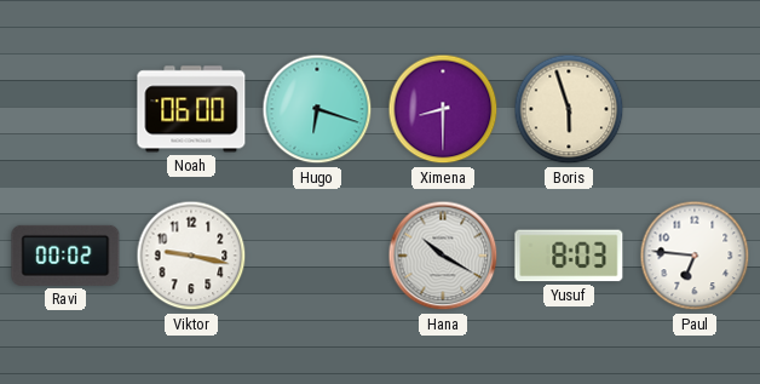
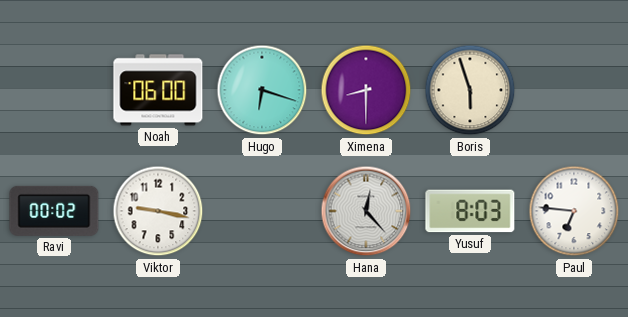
Hana: 10:20 -> 12:23 (366, 211)
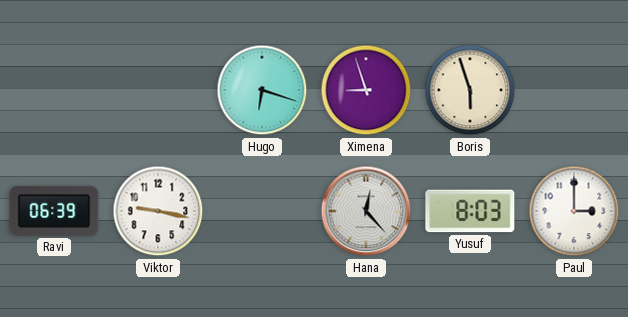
Noah: 06:00 -> none (158, 90)
Ximena: 8:30 -> 8:57 (366, 90)
Ravi: 00:02 -> 06:39 (54, 211)
Paul: 6:46 -> 3:00 (574, 211)
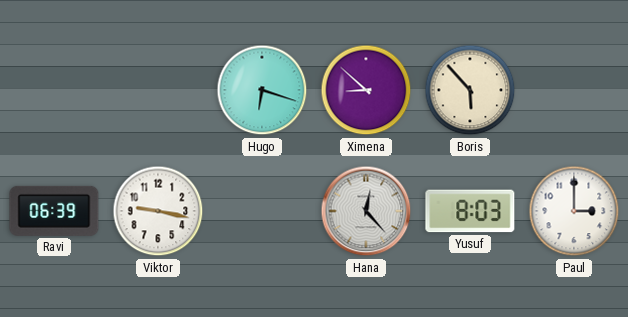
Ximena: 8:57 -> 8:52 (366, 90)
Boris: 5:57 -> 5:53 (470, 90)
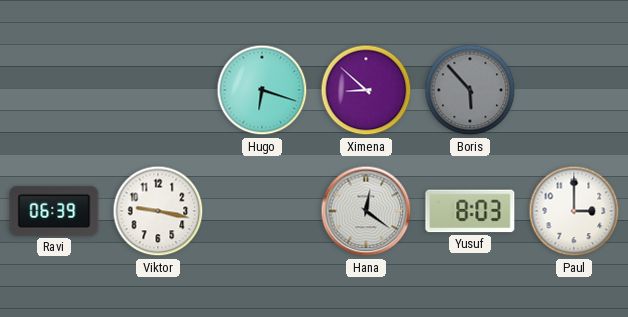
Boris dial: cream -> grey (470, 90)
Hana: 12:23 -> 12:21 (366, 211)
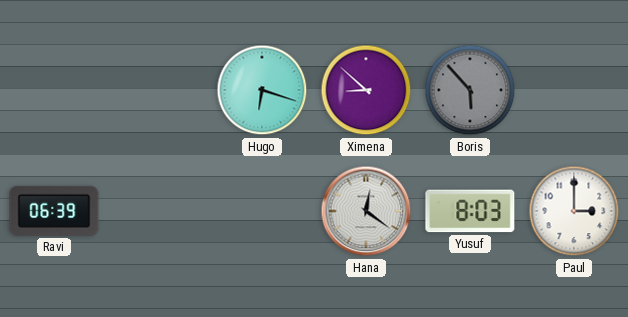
Viktor: 9:17 -> none (158, 211)
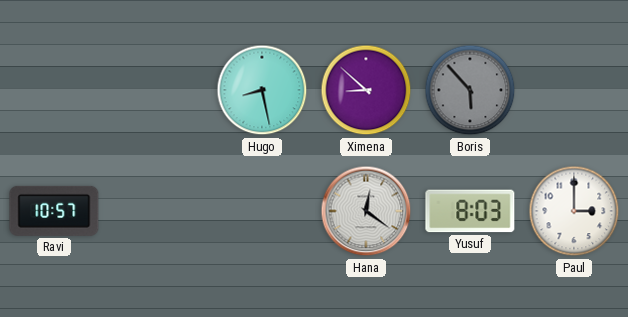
Hugo: 6:18 -> 8:28 (262, 90)
Ravi: 06:39 -> 10:57 (54, 211)
